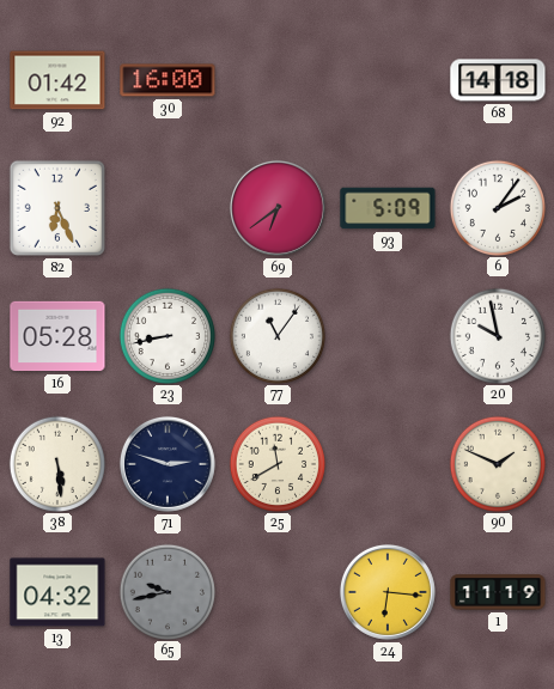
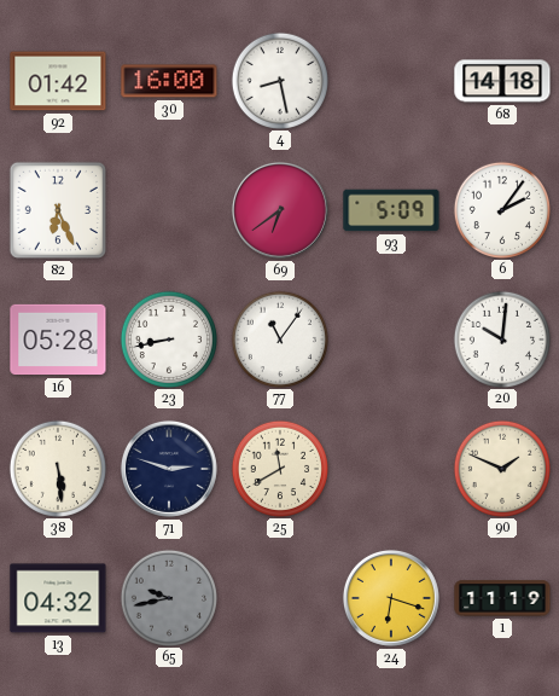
4: none -> 8:28 (279, 80)
20: 9:58 -> 10:01 (501, 338)
24: 6:16 -> 6:18 (391, 598)
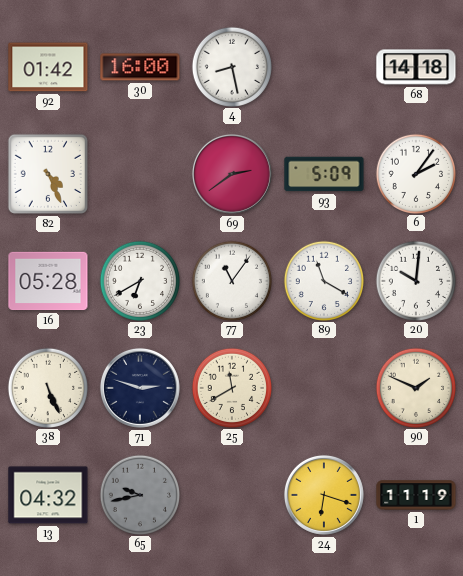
82: 6:26 -> 4:26 (48, 174)
69: 6:39 -> 2:39 (232, 174)
23: 8:43 -> 6:40 (139, 280)
89: none -> 11:20 (323, 280)
38: 5:29 -> 5:26 (47, 387)
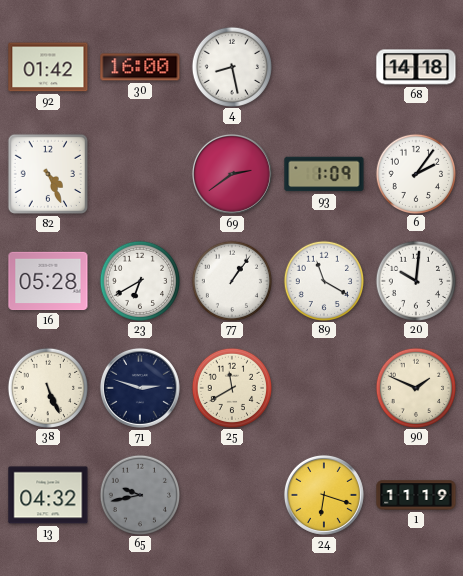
93: 5:09 -> 1:09 (324, 174)
77: 11:06 -> 1:06 (231, 280)
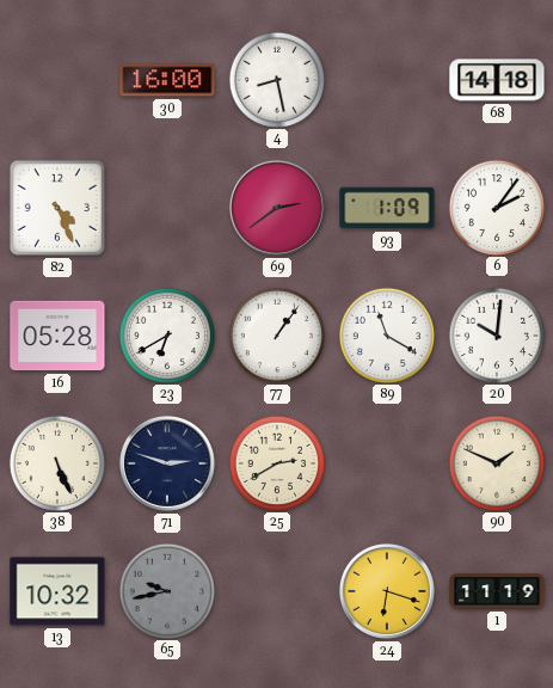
92: 01:42 -> none (48, 67)
25: 11:40 -> 2:40 (276, 462)
13: 04:32 -> 10:32 (57, 591)
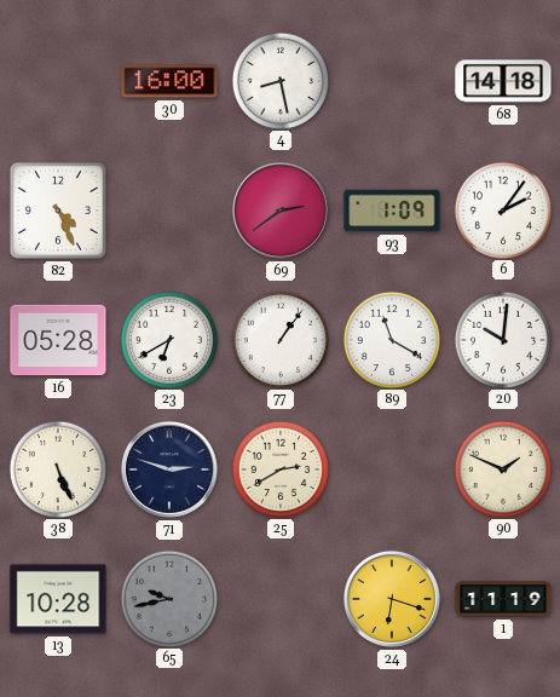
13: 10:32 -> 10:28 (58, 599)
